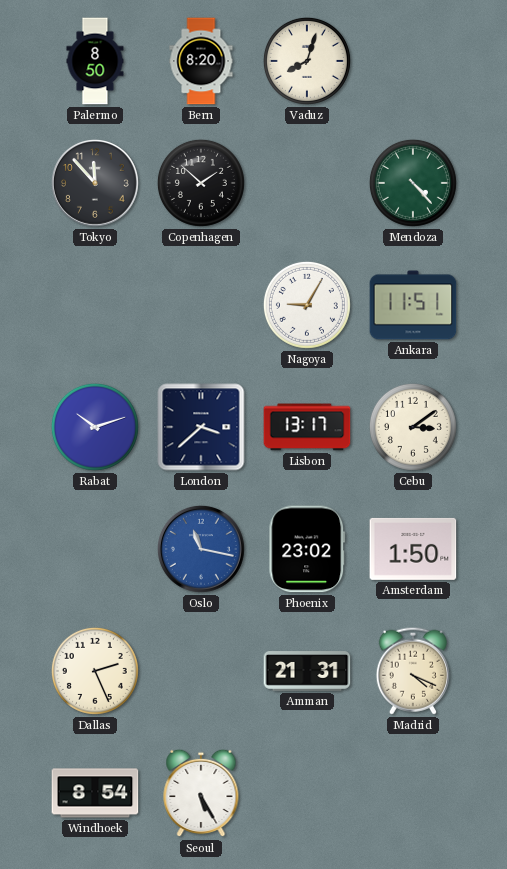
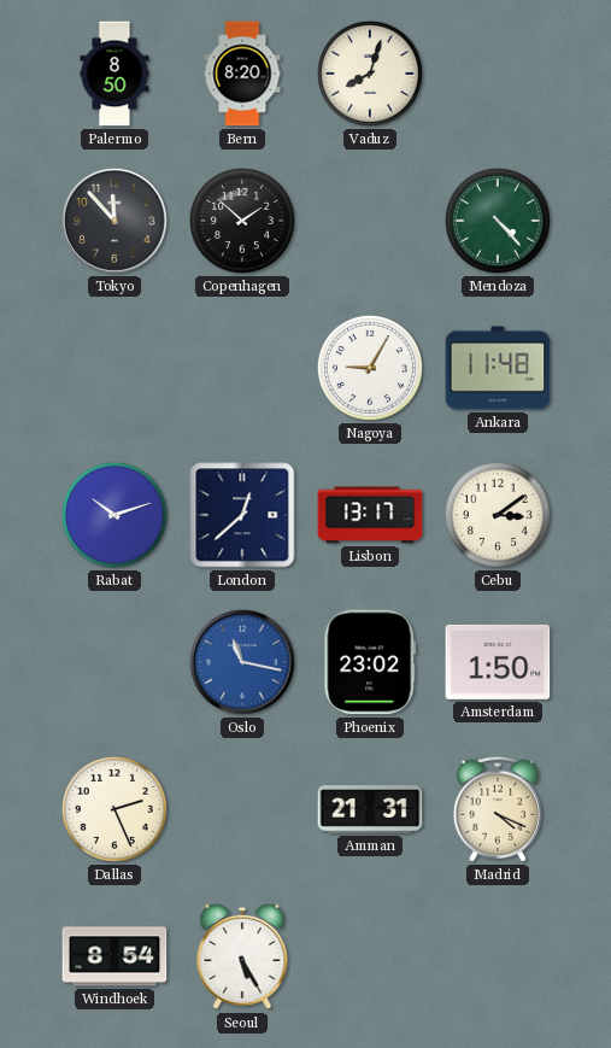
Ankara: 11:51 -> 11:48 (498, 368)
London: 3:38 -> 12:38 (242, 515)
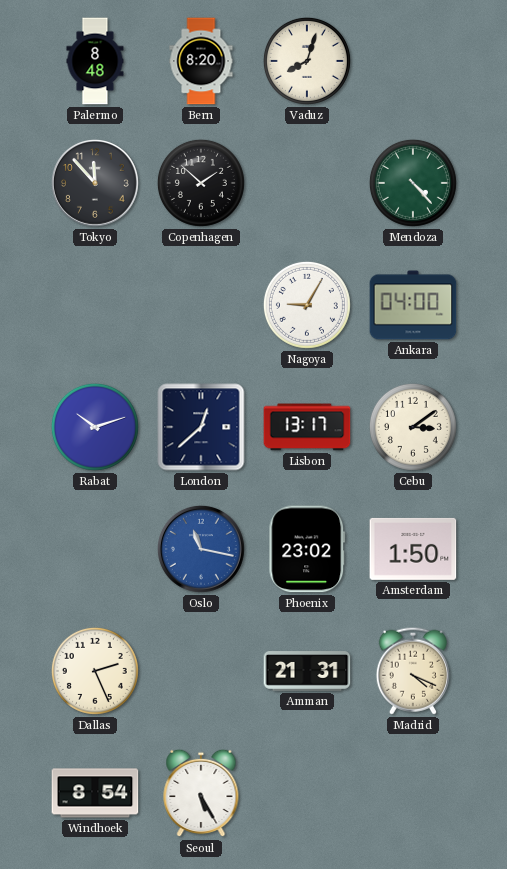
Palermo: 8:50 -> 8:48 (95, 61)
Ankara: 11:48 -> 04:00 (413, 305)
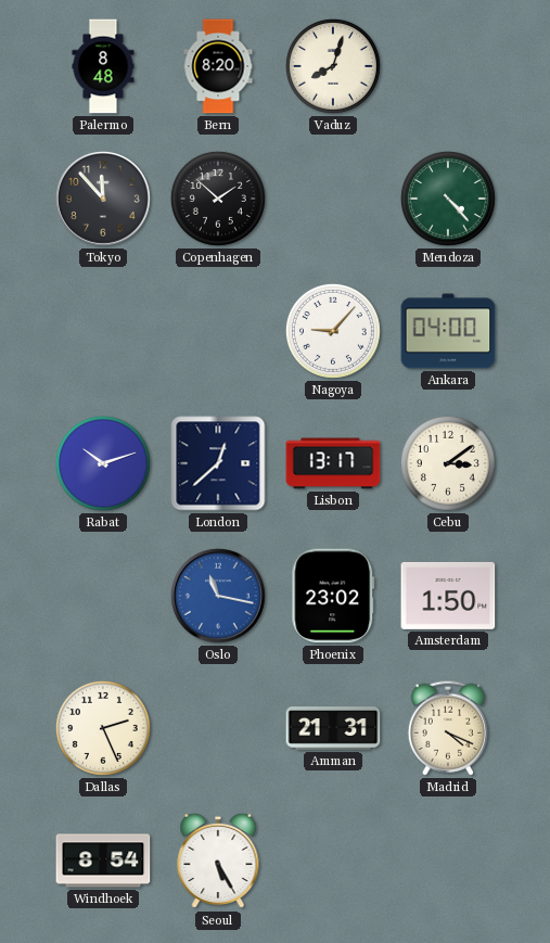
Nagoya: 9:05 -> 9:07 (333, 331)
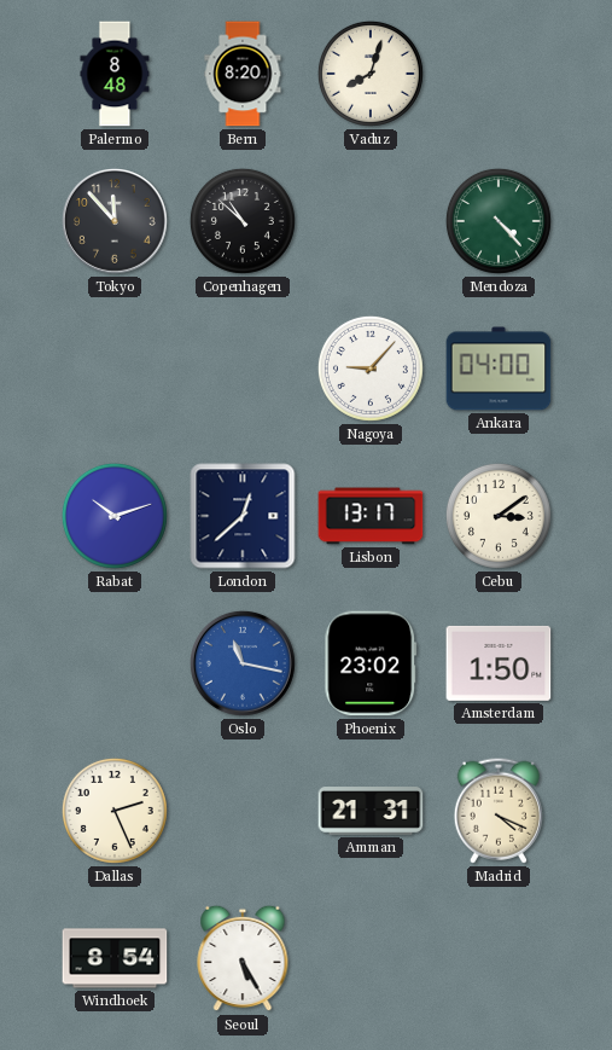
Copenhagen: 1:52 -> 10:52 (243, 221)
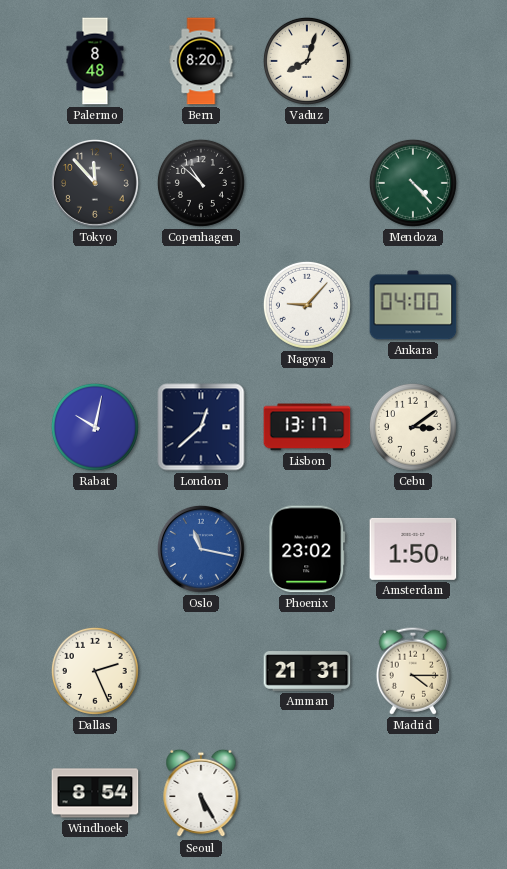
Rabat: 10:12 -> 10:02 (95, 427)
Madrid: 4:19 -> 4:15 (413, 671)
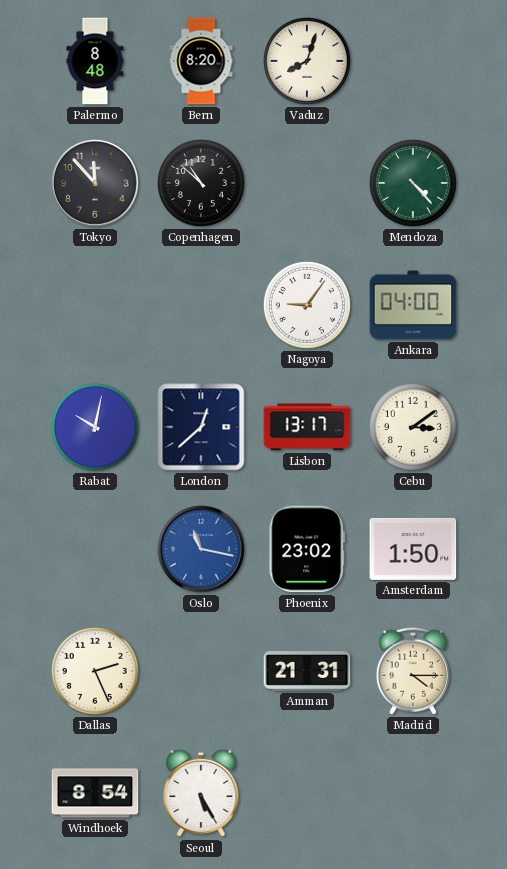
Nagoya: 9:07 -> 9:06 (307, 305)
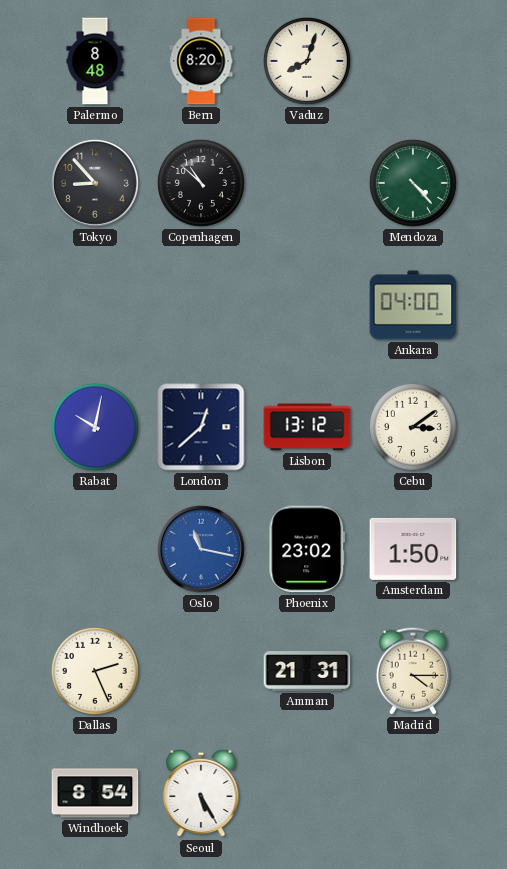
Tokyo: 11:53 -> 8:53 (95, 183)
Nagoya: 9:06 -> none (307, 305)
Lisbon: 13:17 -> 13:12 (307, 427)
